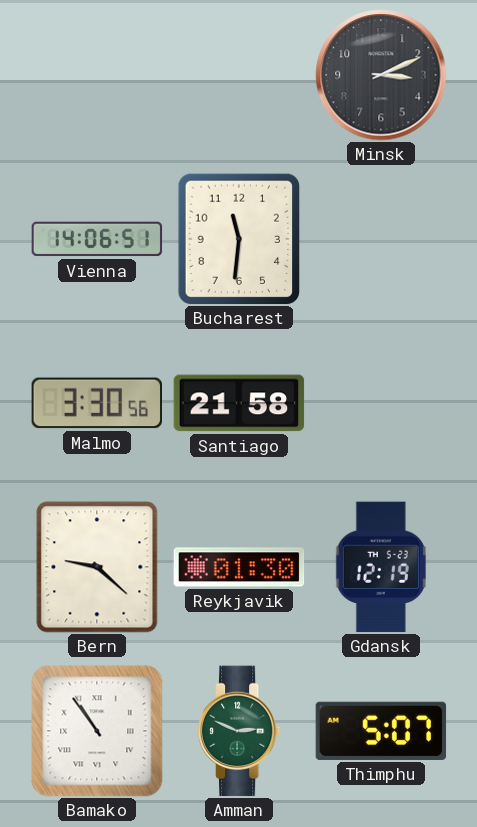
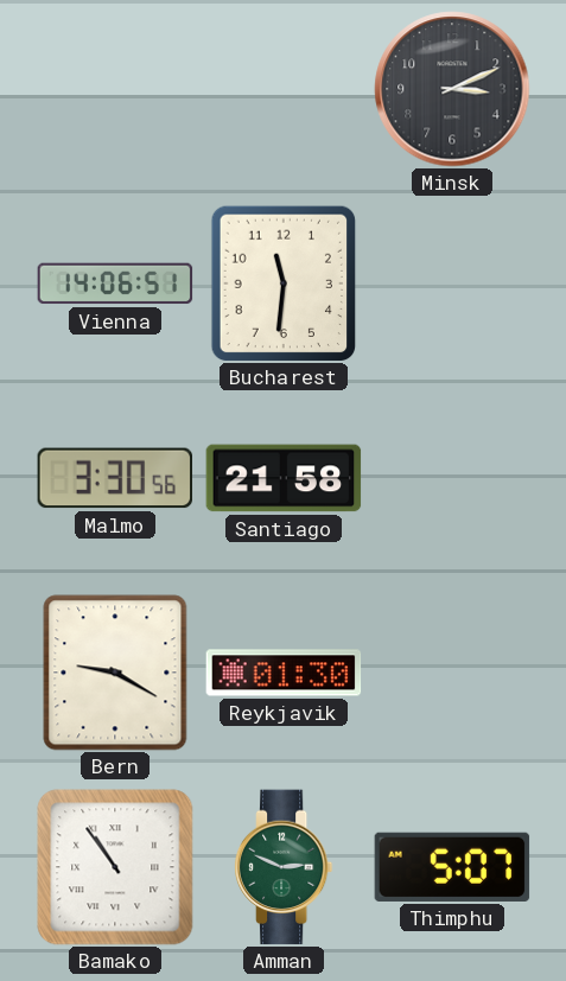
Bern: 9:22 -> 9:20 (115, 673)
Gdansk: 12:19 -> none (381, 567)
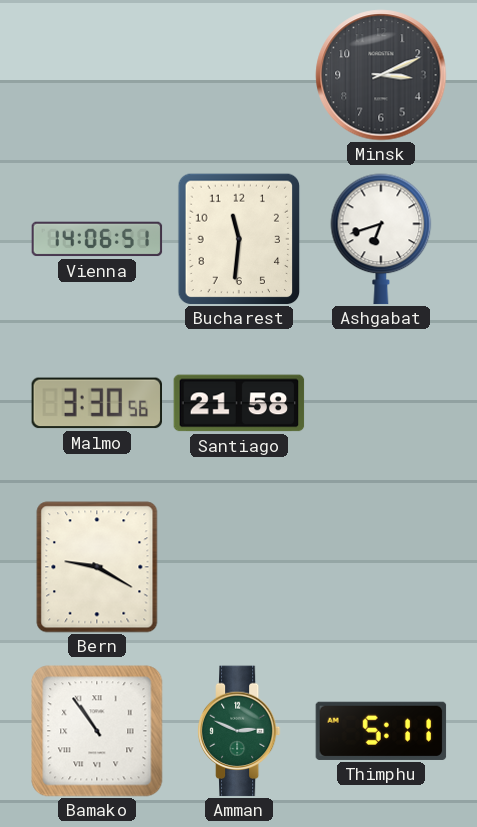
Ashgabat: none -> 6:42 (381, 239)
Reykjavik: 01:30 -> none (284, 673)
Thimphu: 5:07 -> 5:11 (381, 731)
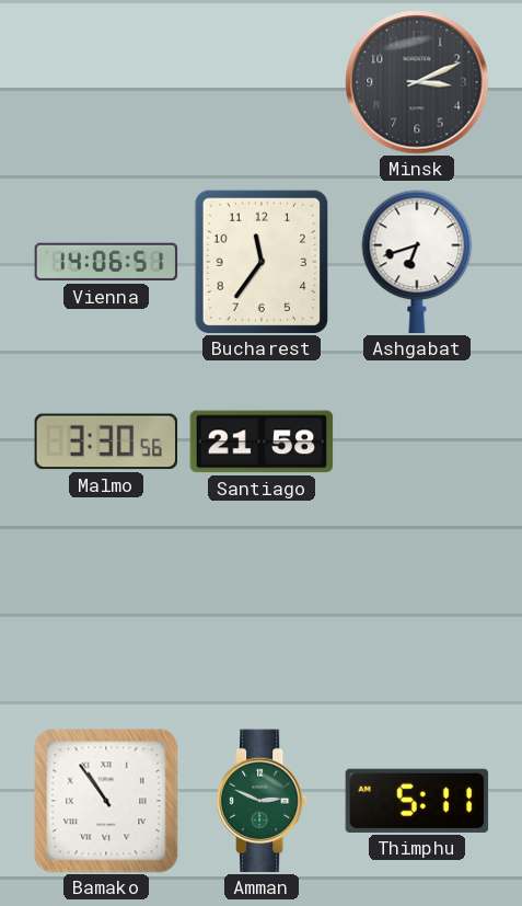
Bucharest: 11:31 -> 11:36 (262, 262)
Bern: 9:20 -> none (97, 567)
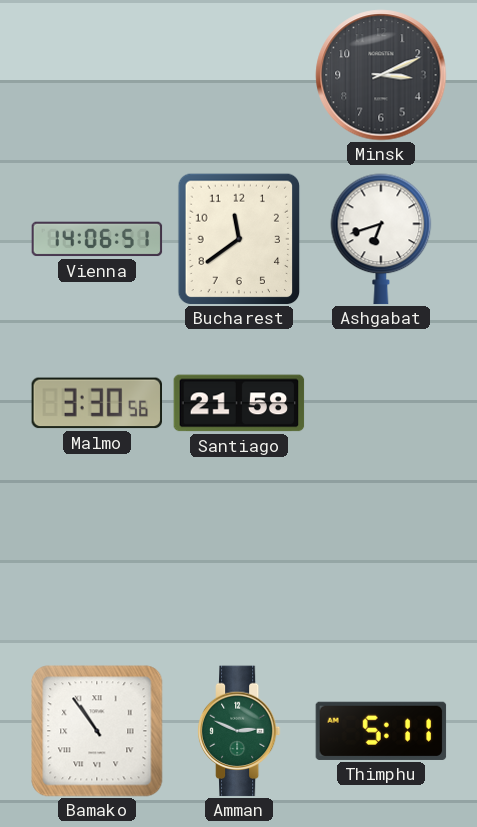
Bucharest: 11:36 -> 11:39 (239, 239)
